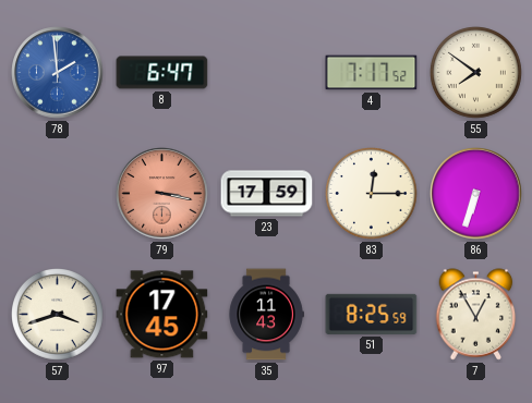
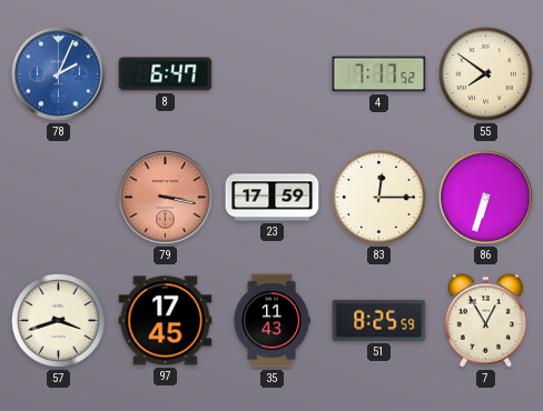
78: 1:59 -> 2:04 (59, 74)
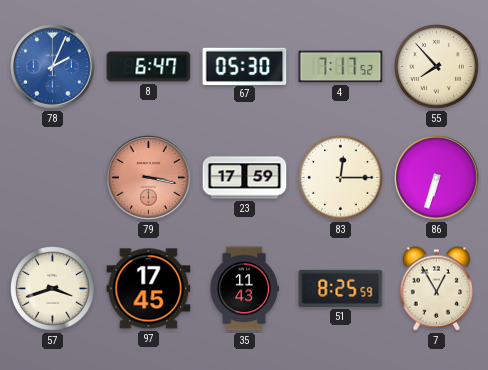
67: none -> 05:30 (245, 66)
55: 7:51 -> 7:53 (437, 67)
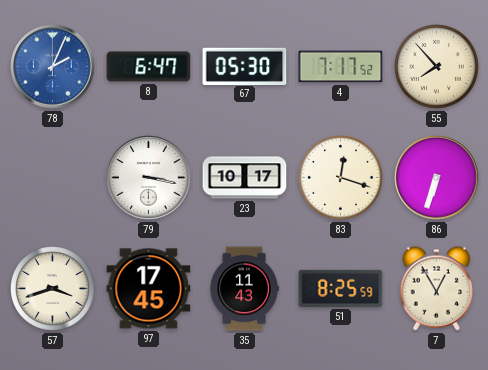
79 dial: salmon -> white (149, 178)
23: 17:59 -> 10:17 (245, 178)
83: 12:15 -> 12:18 (341, 178)
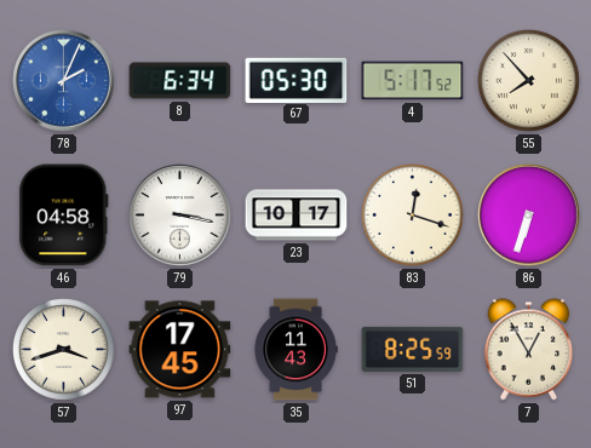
8: 6:47 -> 6:34 (180, 81)
4: 7:17 -> 5:17 (413, 81)
46: none -> 04:58 (64, 216)
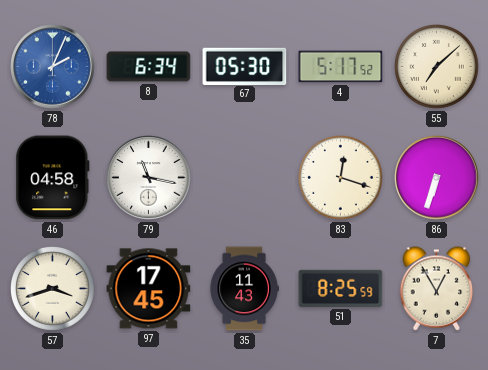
55: 7:53 -> 7:08 (437, 67)
79: 3:17 -> 11:17 (149, 178)
23: 10:17 -> none (297, 216)
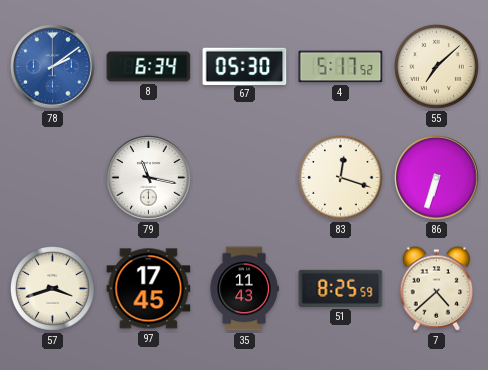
78: 2:04 -> 2:09 (53, 67)
46: 04:58 -> none (53, 178)
7: 12:55 -> 4:38 (437, 289)
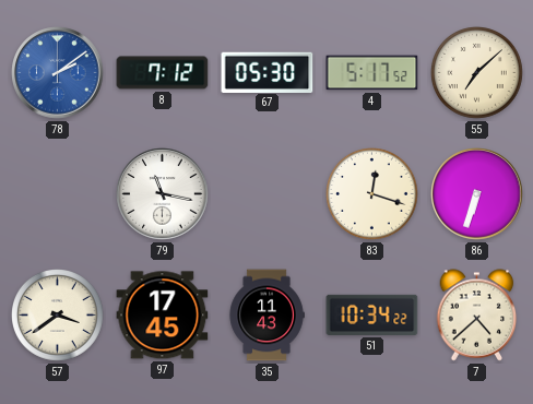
8: 6:34 -> 7:12 (163, 73)
57: 3:42 -> 3:39 (58, 316)
51: 8:25 -> 10:34 (372, 314)
